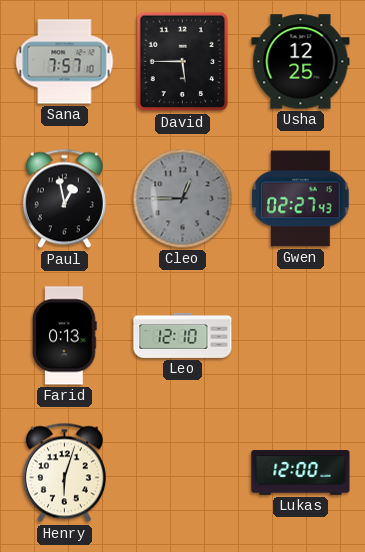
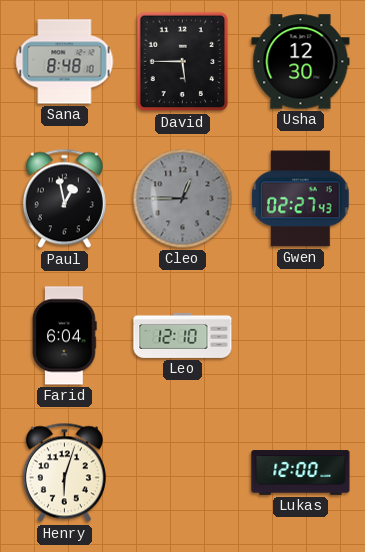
Sana: 7:57 -> 8:48 (65, 62)
Usha: 12:25 -> 12:30 (301, 62)
Farid: 0:13 -> 6:04 (65, 336)
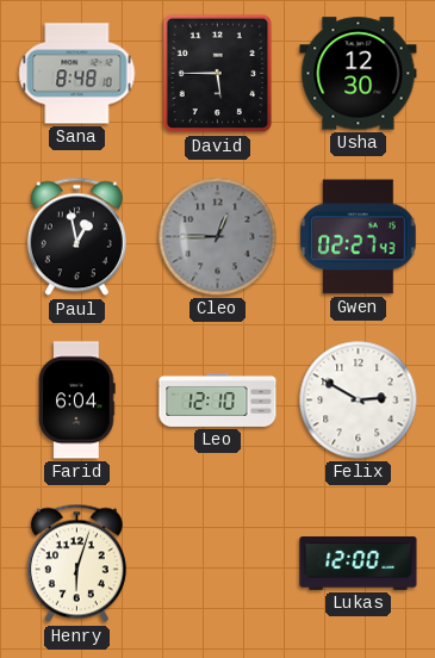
Felix: none -> 2:50 (359, 401)
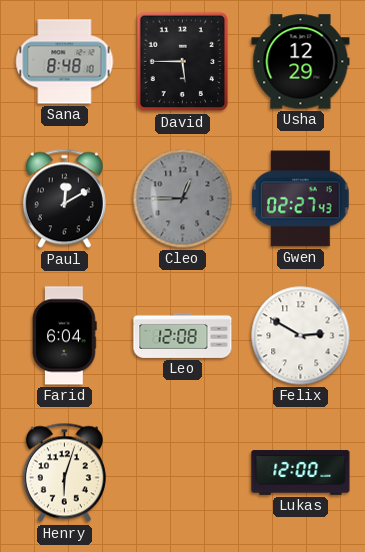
Usha: 12:30 -> 12:29 (301, 62)
Paul: 12:58 -> 12:10 (64, 199)
Leo: 12:10 -> 12:08 (183, 335)
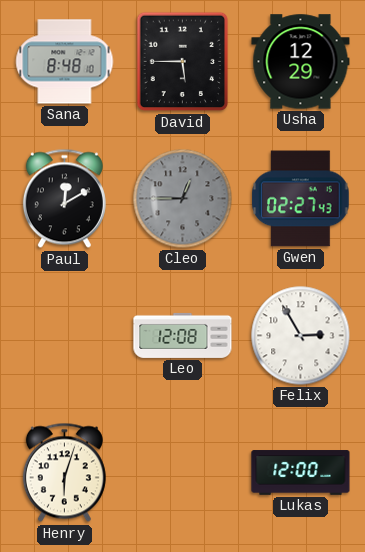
Farid: 6:04 -> none (65, 336)
Felix: 2:50 -> 2:55 (301, 336)
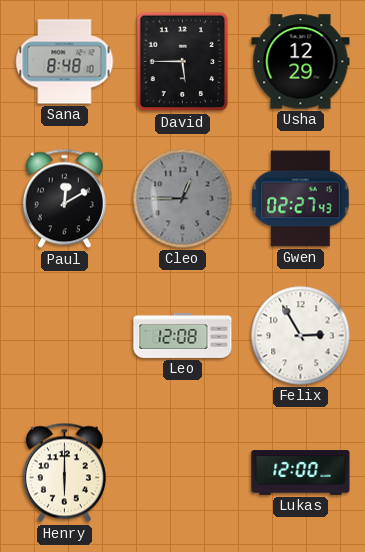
Henry: 6:03 -> 6:00 (64, 473)
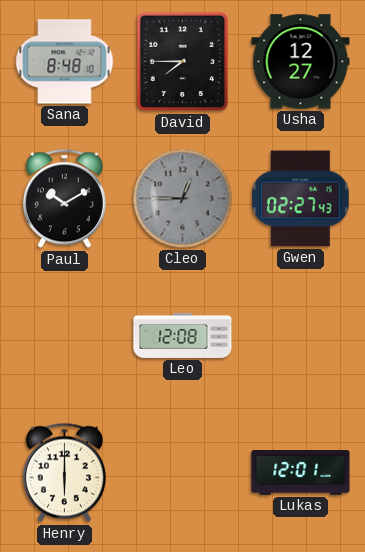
David: 5:45 -> 7:45 (183, 62)
Usha: 12:29 -> 12:27 (301, 62)
Paul: 12:10 -> 10:10 (64, 199)
Felix: 2:55 -> none (301, 336)
Lukas: 12:00 -> 12:01 (301, 473)
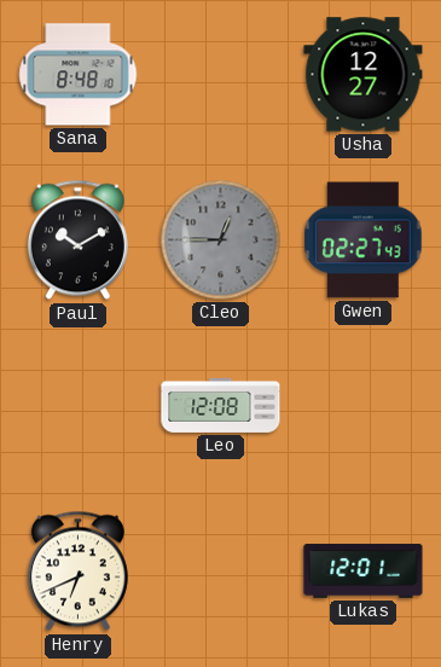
David: 7:45 -> none (183, 62)
Henry: 6:00 -> 6:41 (77, 572)
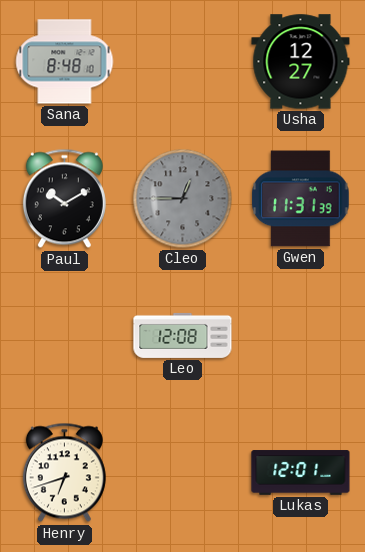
Gwen: 02:27 -> 11:31 (301, 199)
Henry: 6:41 -> 6:42 (64, 473)
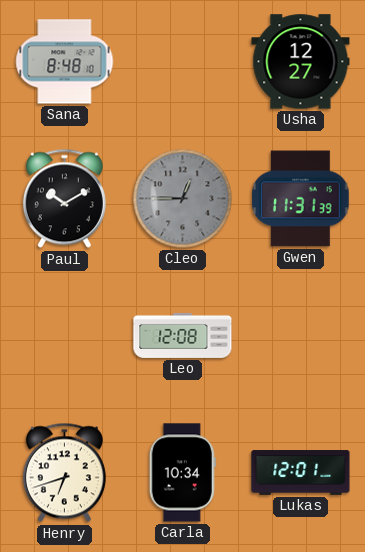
Carla: none -> 10:34 (182, 473)
